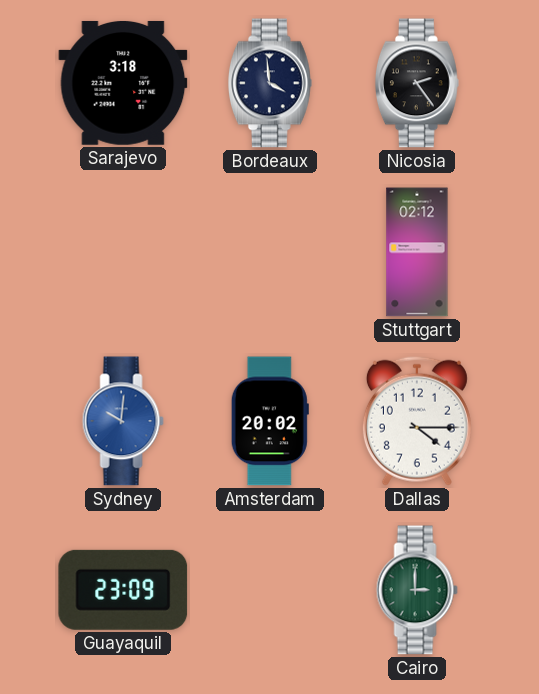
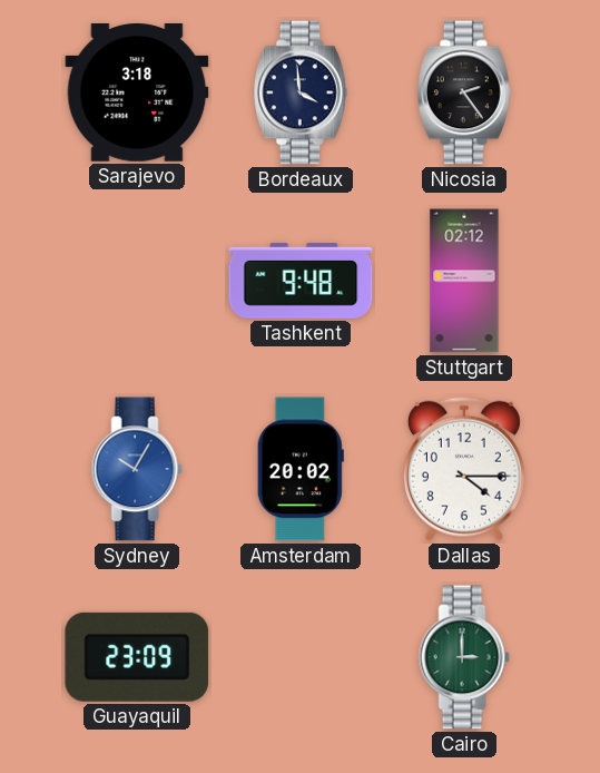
Tashkent: none -> 9:48 (301, 281)
Sydney: 10:01 -> 10:05 (137, 469)
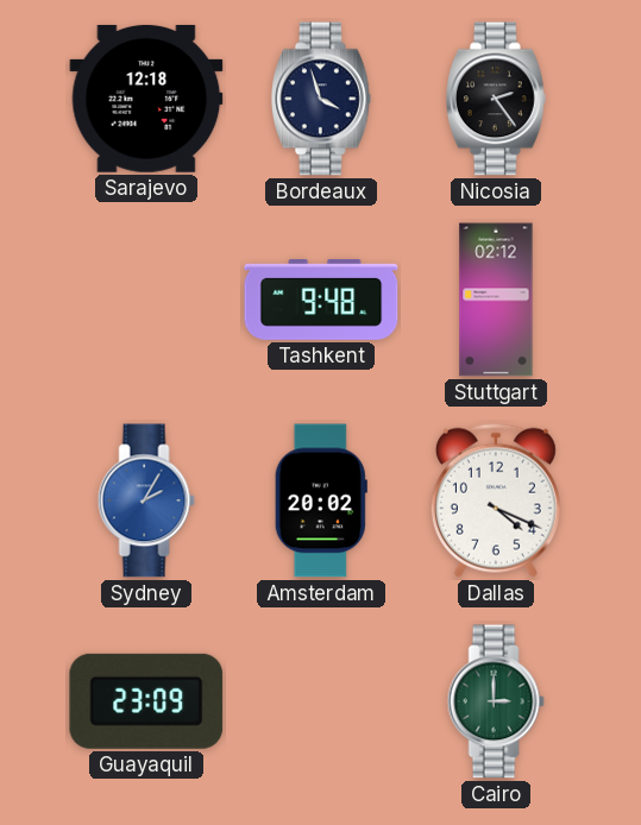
Sarajevo: 3:18 -> 12:18 (146, 99)
Bordeaux: 3:59 -> 3:57 (321, 99)
Sydney: 10:05 -> 2:05 (146, 500)
Dallas: 4:15 -> 4:19 (496, 500)
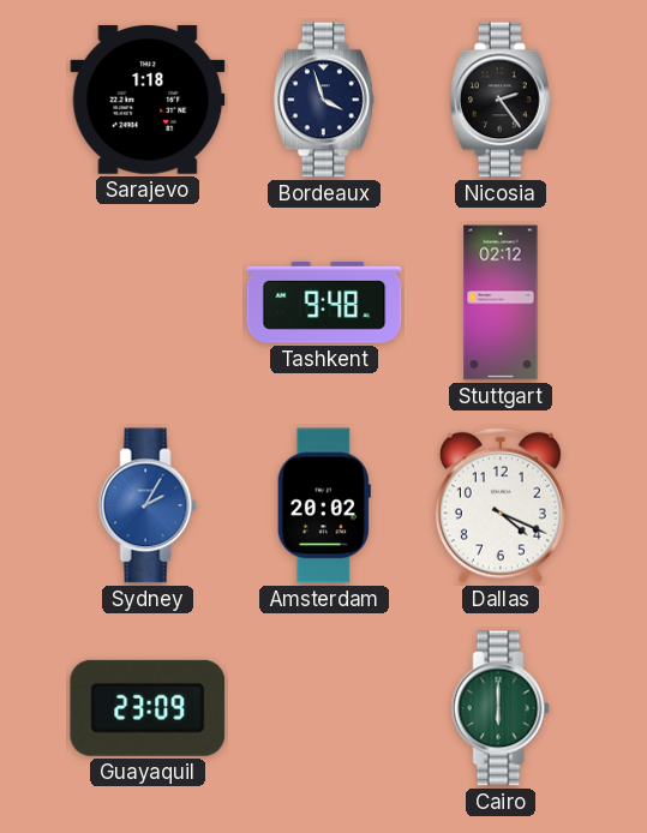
Sarajevo: 12:18 -> 1:18 (148, 100)
Cairo: 3:00 -> 6:00 (501, 708)
